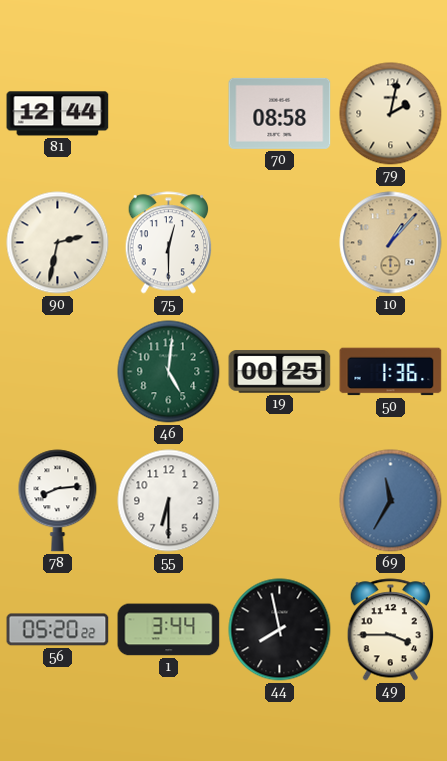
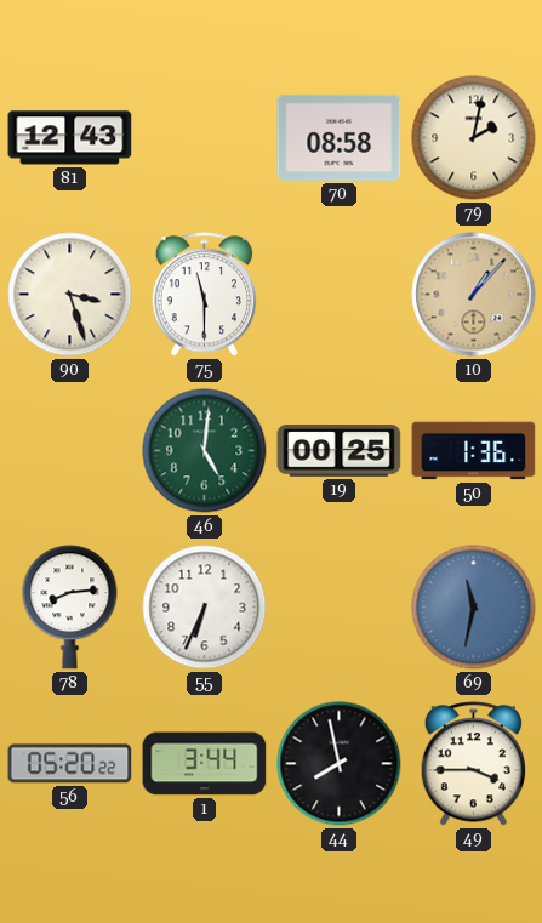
81: 12:44 -> 12:43 (70, 138)
90: 2:32 -> 3:27 (70, 295)
75: 12:30 -> 11:30 (205, 295)
55: 6:30 -> 6:34 (205, 608)
69: 11:35 -> 11:32 (474, 608)
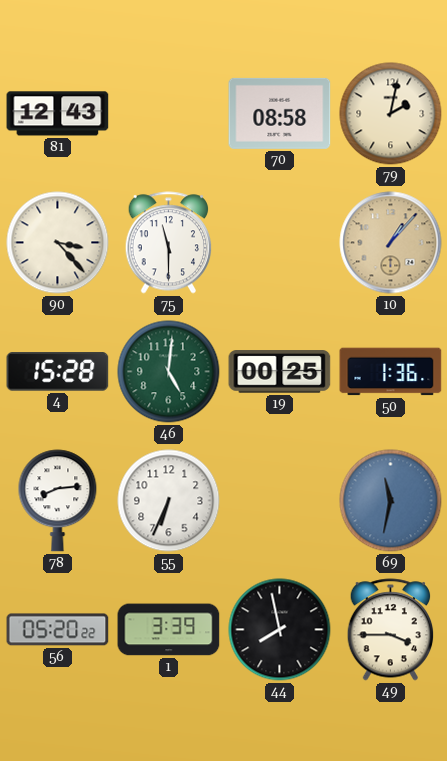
90: 3:27 -> 3:23 (58, 243)
4: none -> 15:28 (58, 372)
1: 3:44 -> 3:39 (169, 630)
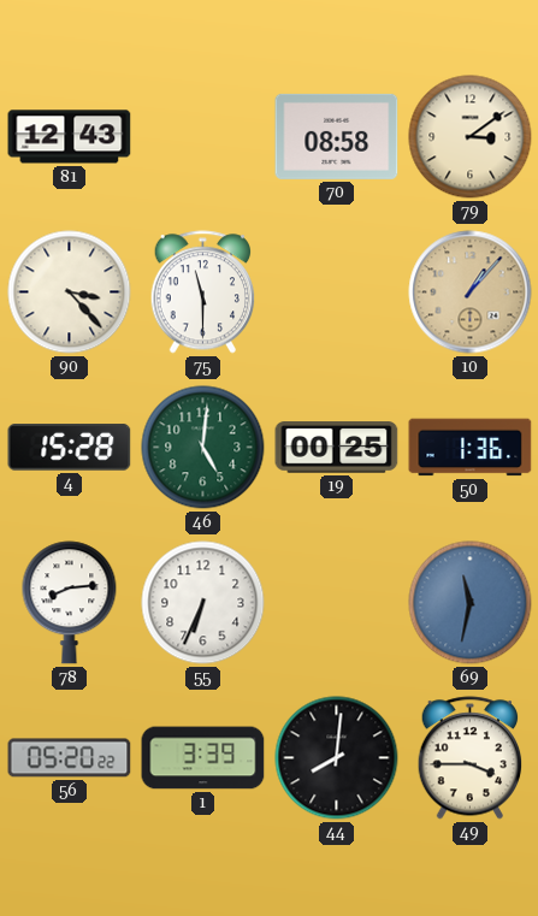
79: 2:02 -> 3:09 (471, 137)
44: 7:58 -> 8:01 (337, 758)
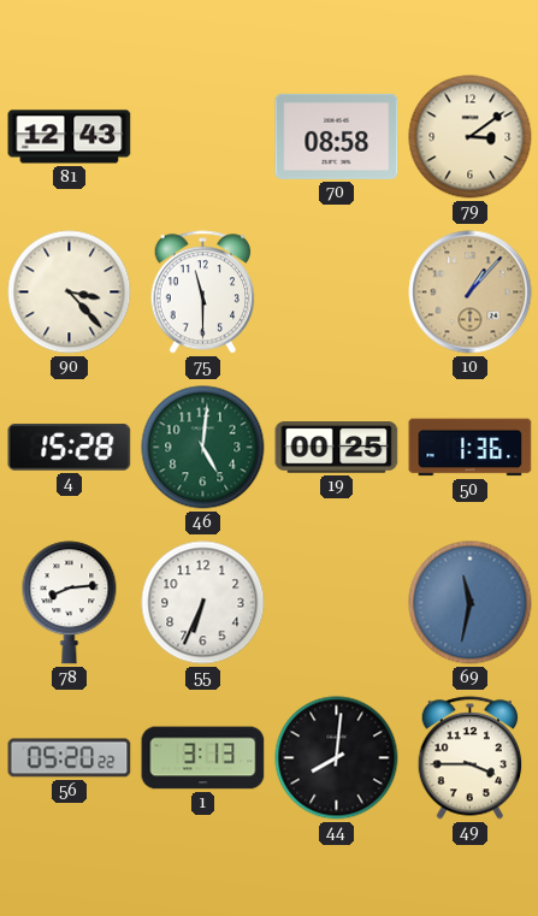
1: 3:39 -> 3:13 (203, 758)
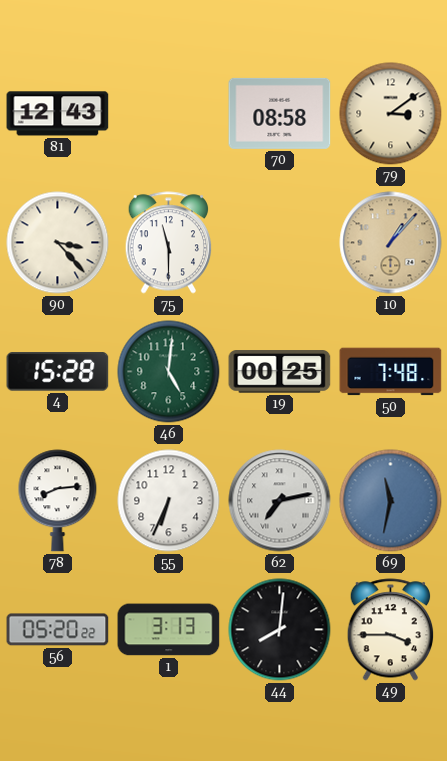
50: 1:36 -> 7:48 (391, 372)
62: none -> 7:13 (280, 501)
